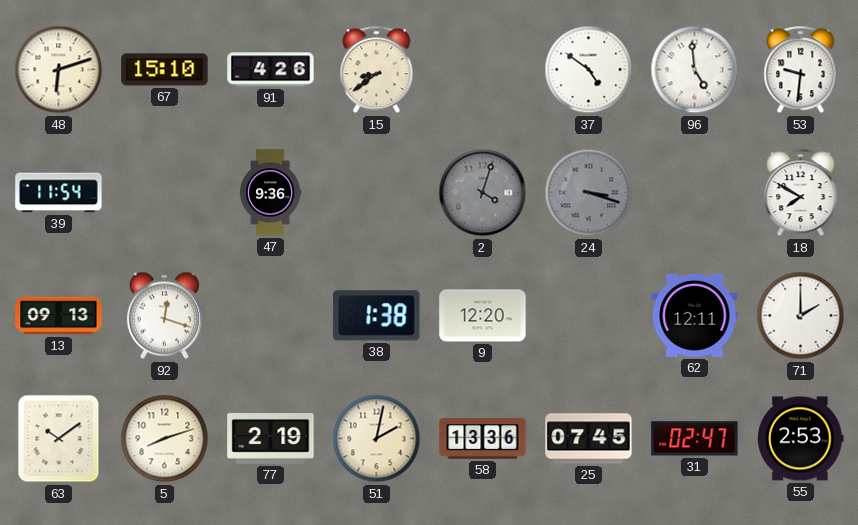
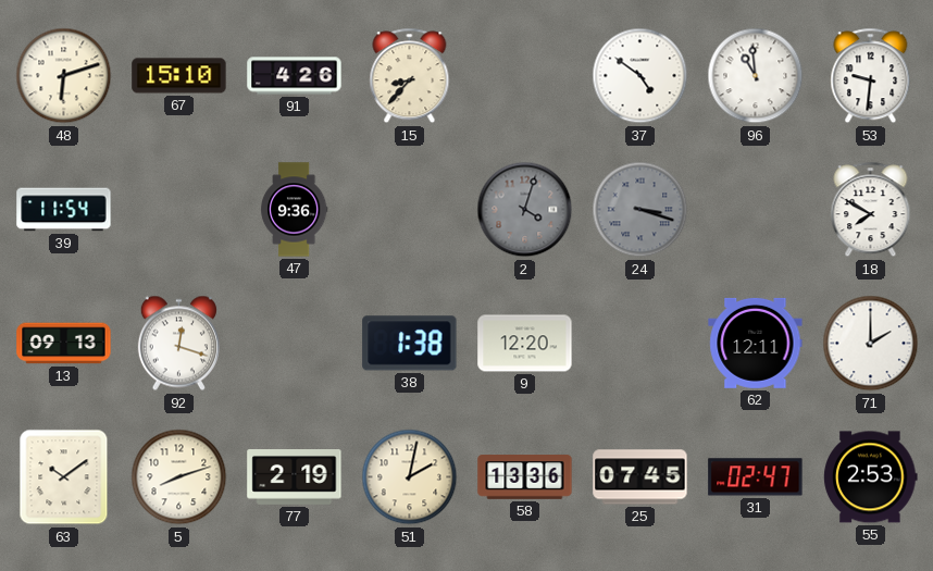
15: 8:39 -> 8:37 (410, 76)
96: 4:59 -> 10:59 (756, 76)
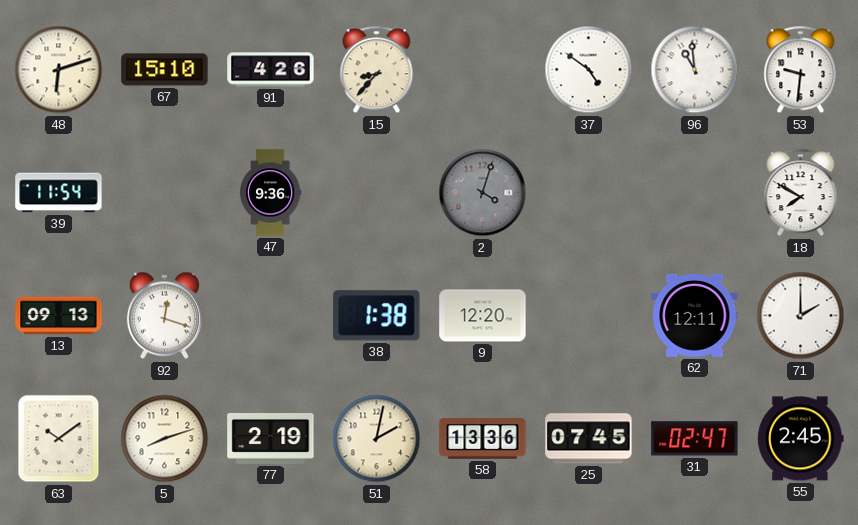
24: 3:18 -> none (640, 210)
55: 2:53 -> 2:45 (801, 439)
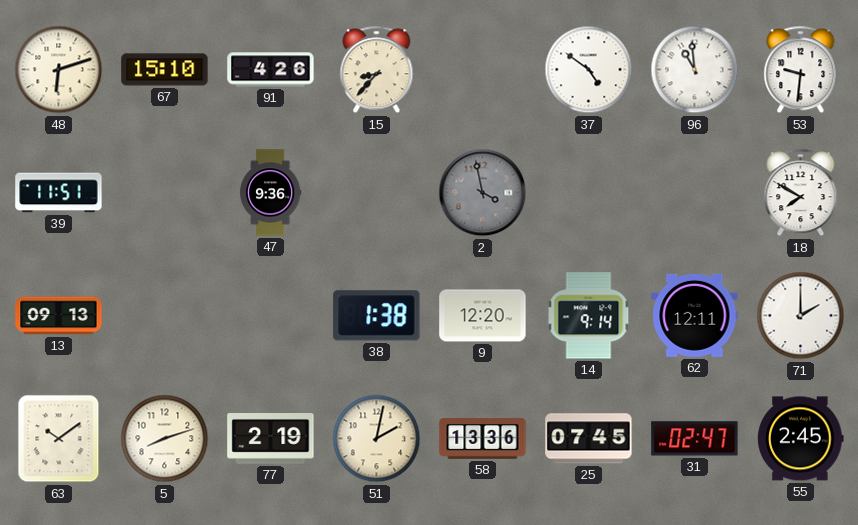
39: 11:54 -> 11:51 (59, 193)
2: 4:03 -> 3:58 (483, 193)
92: 12:18 -> none (164, 316)
14: none -> 9:14 (589, 316)
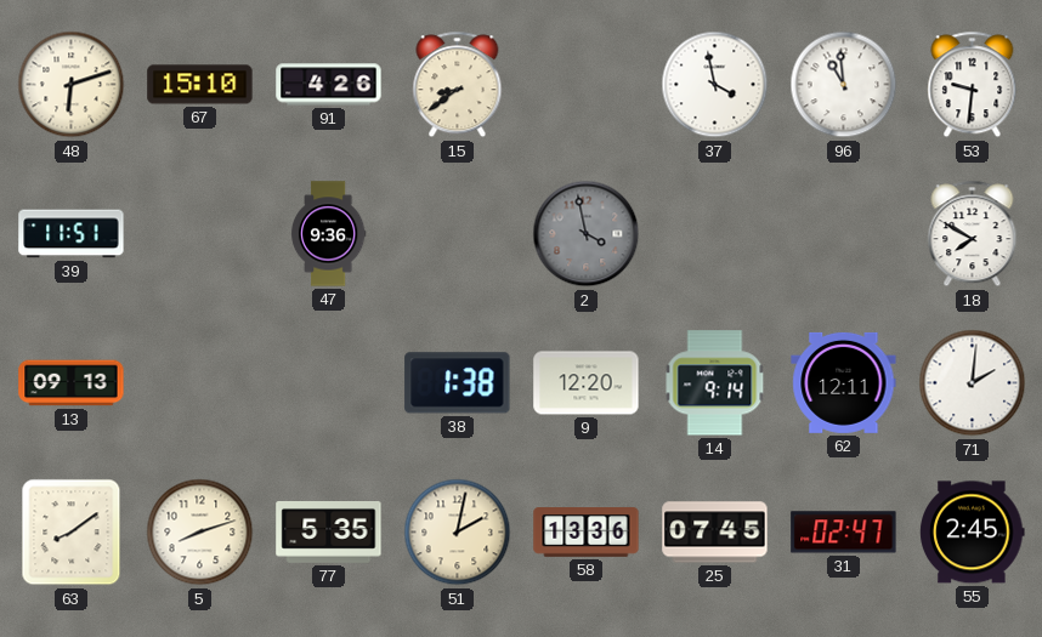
15: 8:37 -> 8:39 (458, 85)
37: 4:51 -> 3:58 (715, 85)
71: 2:00 -> 2:01 (973, 383)
63: 10:09 -> 8:09 (72, 533)
77: 2:19 -> 5:35 (329, 533)
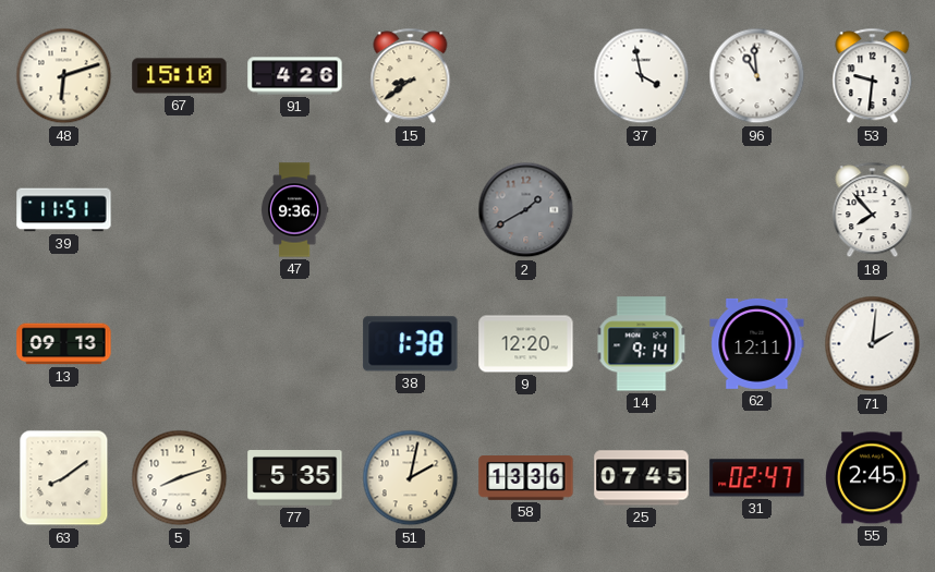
2: 3:58 -> 1:40 (526, 210)
18: 7:50 -> 7:53 (873, 210)
